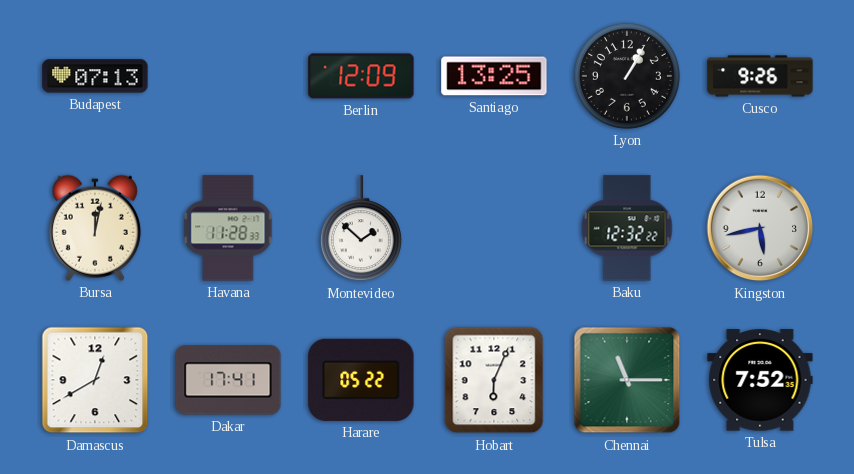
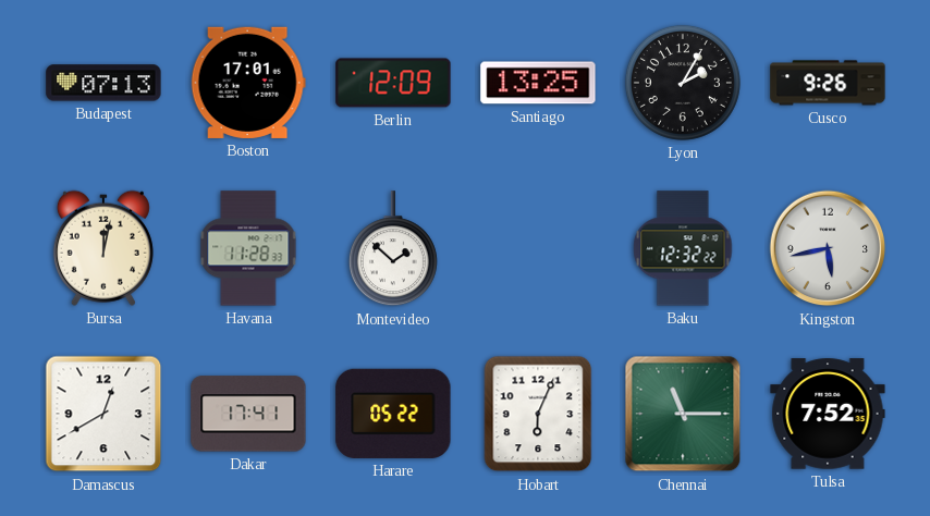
Boston: none -> 17:01 (248, 83)
Lyon: 1:05 -> 2:05 (683, 83)
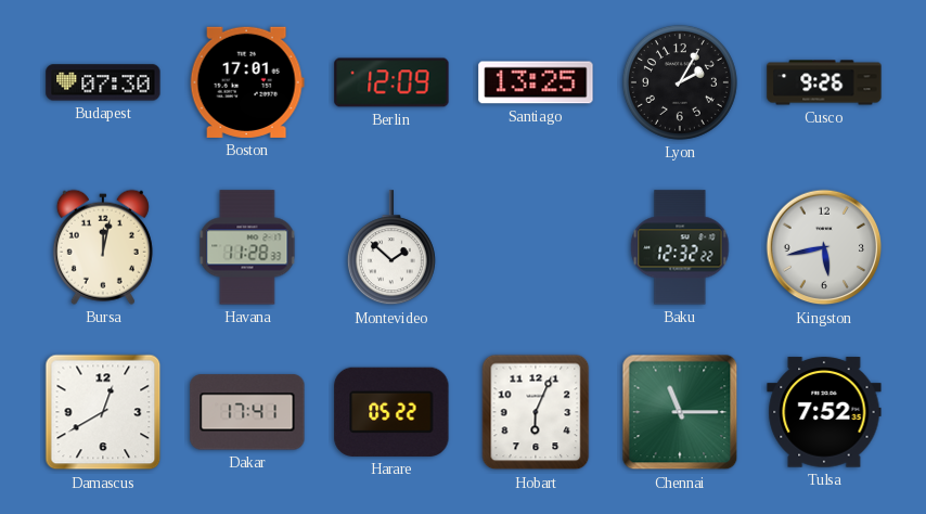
Budapest: 07:13 -> 07:30 (103, 82)
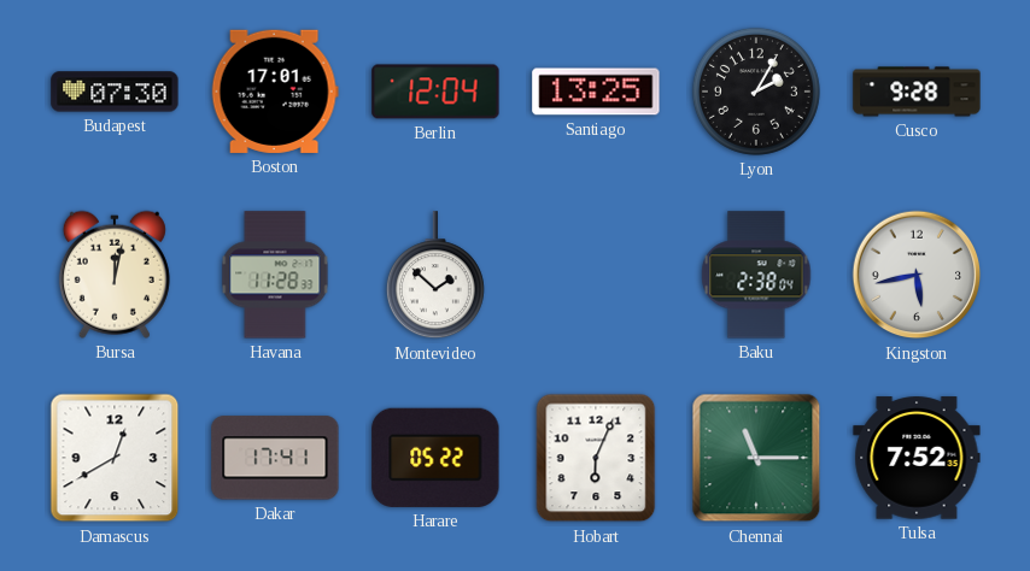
Berlin: 12:09 -> 12:04 (435, 92)
Cusco: 9:26 -> 9:28 (917, 92)
Baku: 12:32 -> 2:38 (756, 275)
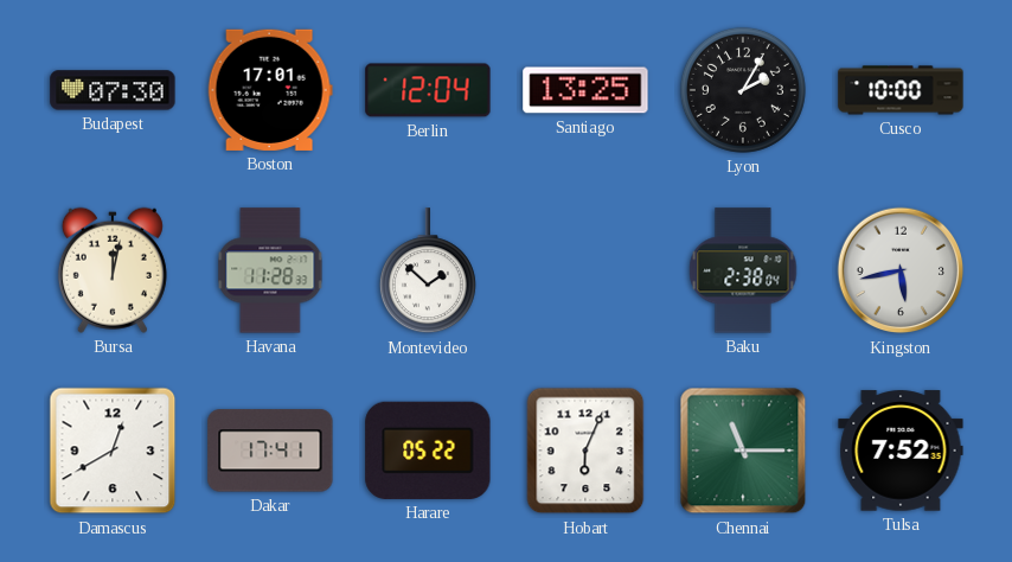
Cusco: 9:28 -> 10:00 (901, 90)
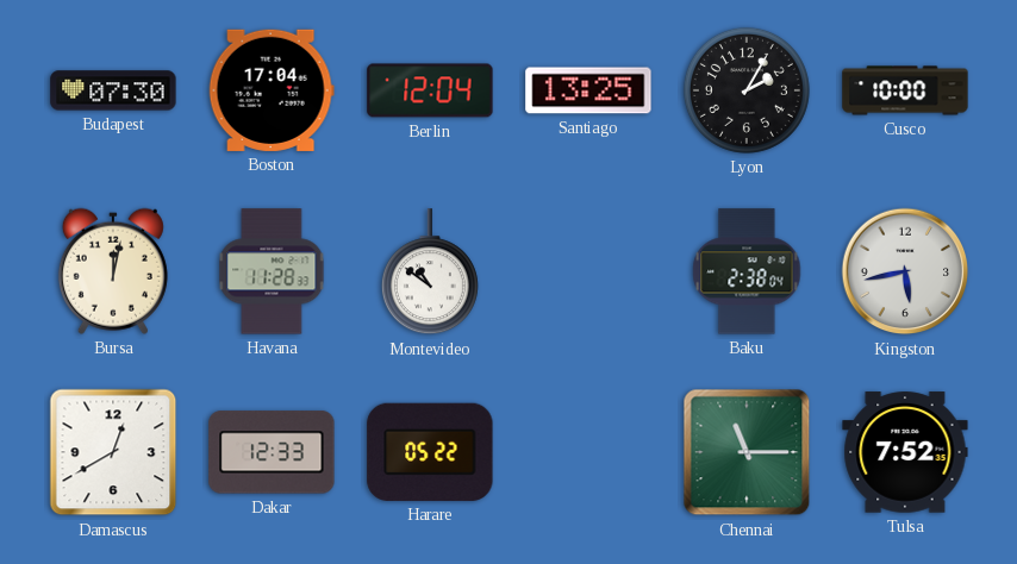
Boston: 17:01 -> 17:04 (272, 90)
Montevideo: 1:52 -> 10:51 (430, 272)
Dakar: 17:41 -> 12:33 (272, 452)
Hobart: 6:04 -> none (585, 451)
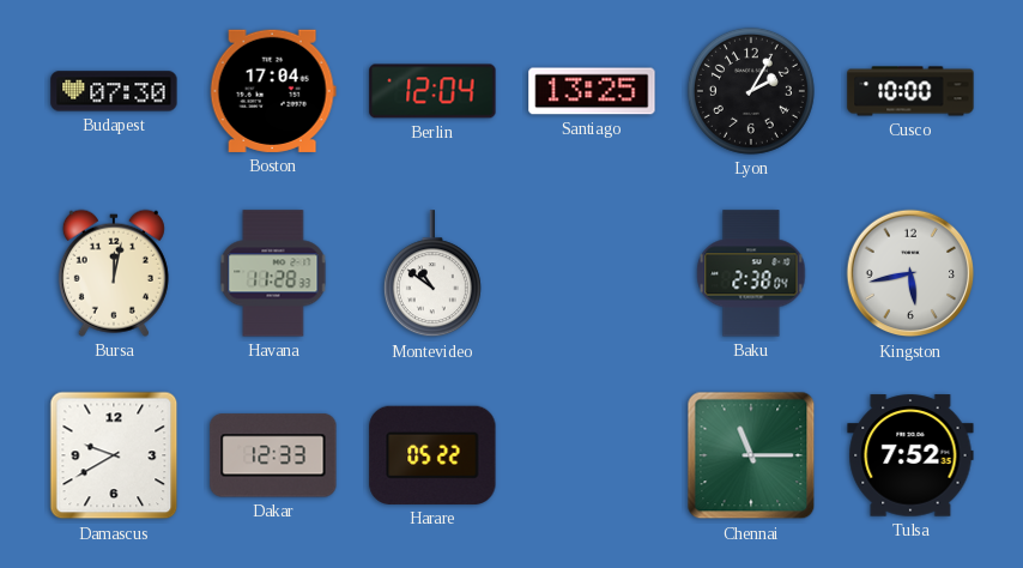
Damascus: 12:40 -> 9:40 (114, 455)
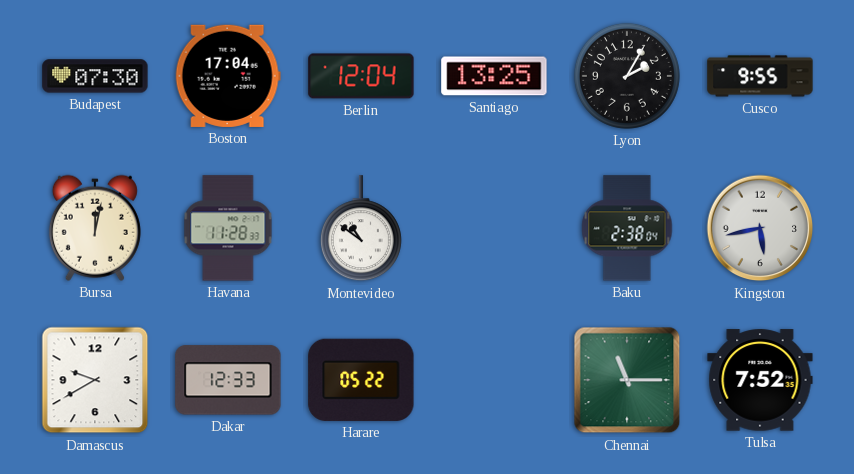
Cusco: 10:00 -> 9:55 (760, 76)
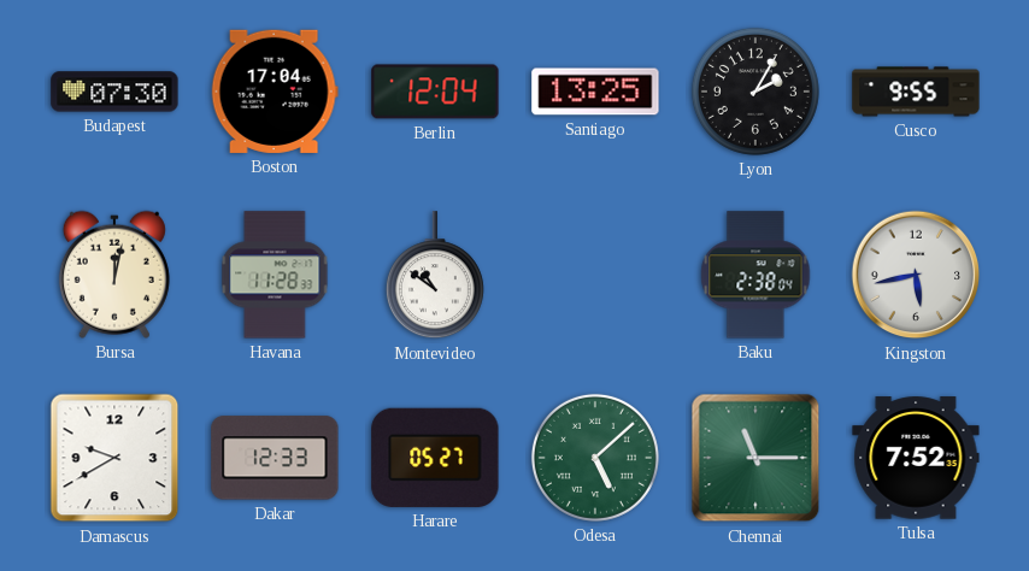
Harare: 05:22 -> 05:27 (435, 458)
Odesa: none -> 5:08 (595, 458)
